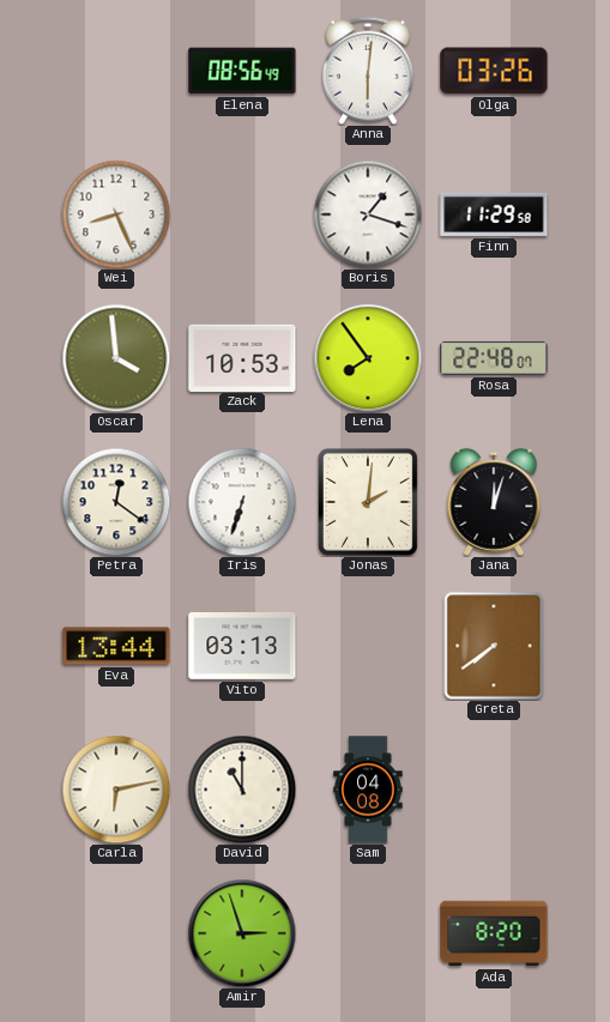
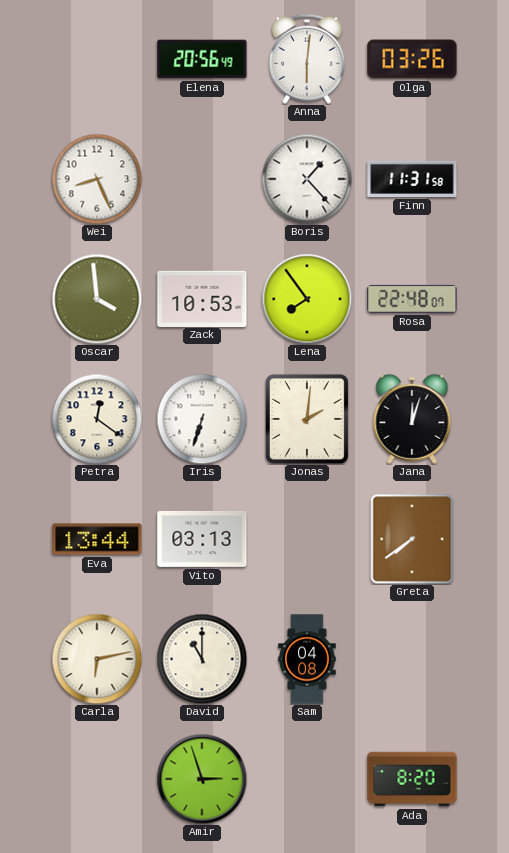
Elena: 08:56 -> 20:56 (202, 59)
Boris: 1:18 -> 1:23 (307, 179)
Finn: 11:29 -> 11:31 (412, 179)
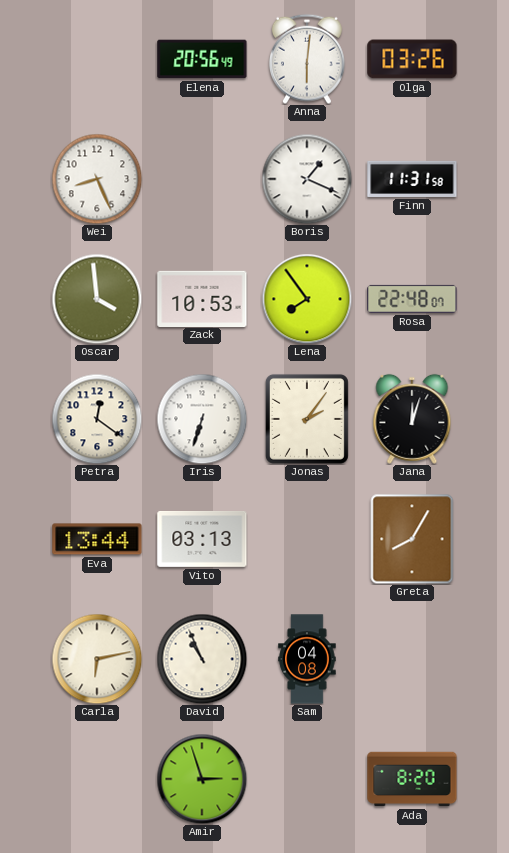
Boris: 1:23 -> 1:19 (307, 179)
Jonas: 2:01 -> 2:06 (307, 419)
Greta: 7:39 -> 8:05 (412, 539)
David: 11:00 -> 10:56 (202, 659)
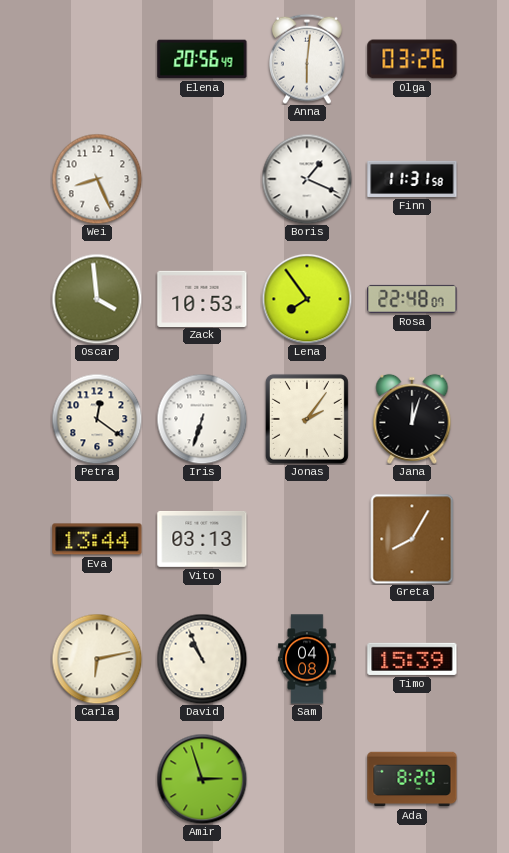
Timo: none -> 15:39 (412, 659)
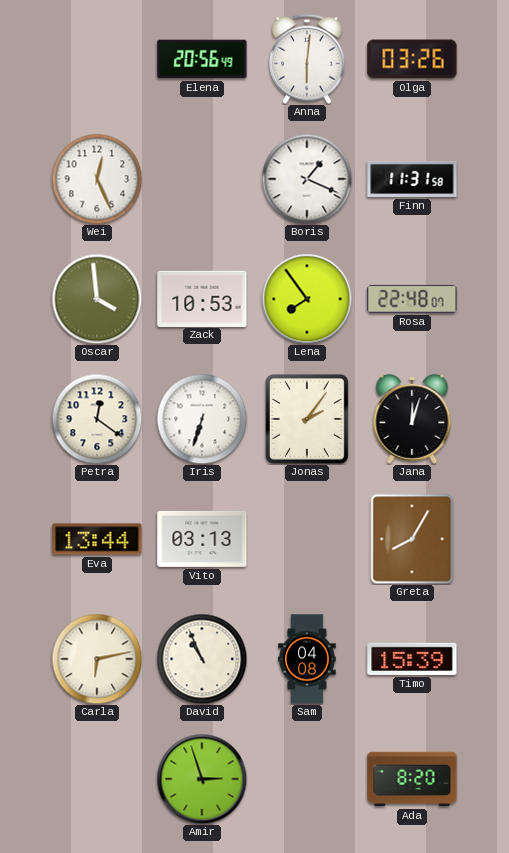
Wei: 8:26 -> 12:26 (97, 179)
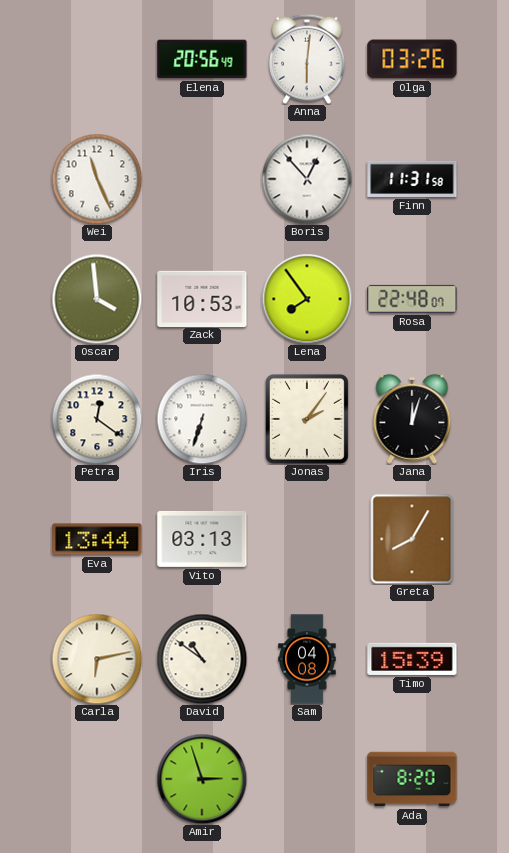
Wei: 12:26 -> 11:26 (97, 179)
Boris: 1:19 -> 12:53 (307, 179)
David: 10:56 -> 10:51 (202, 659)
